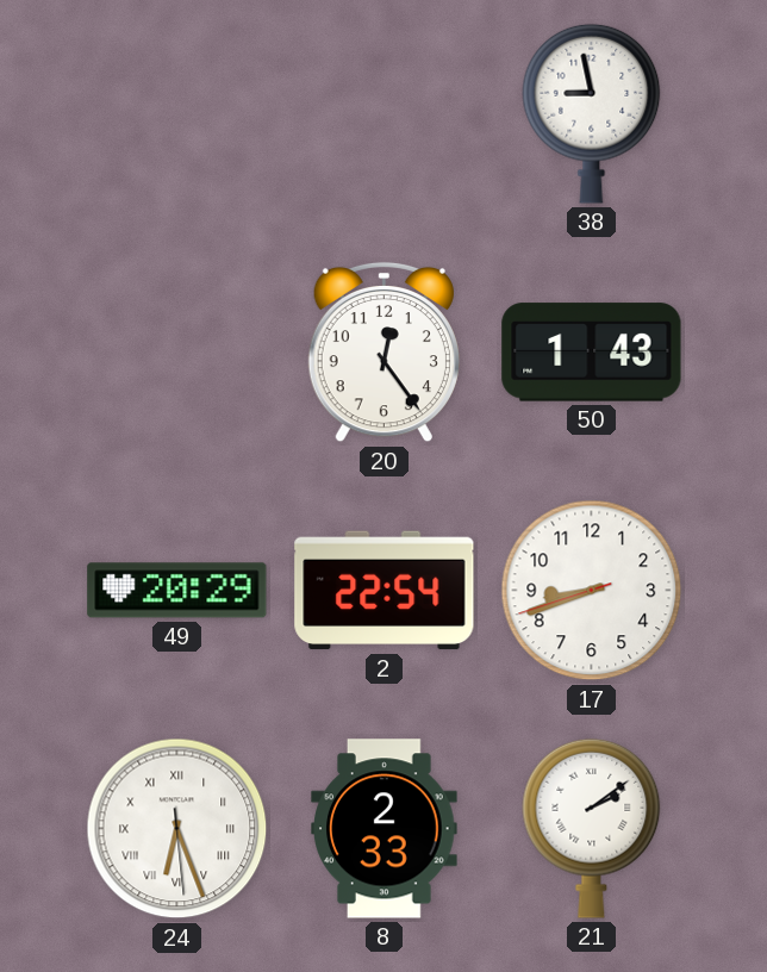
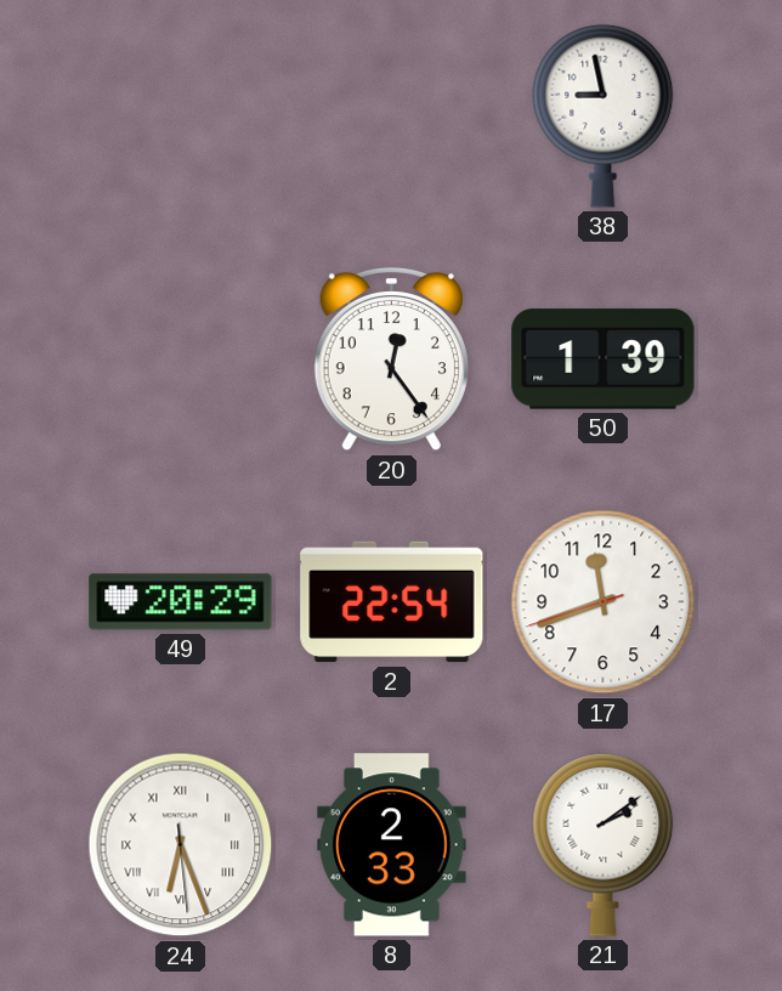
50: 1:43 -> 1:39 (603, 359)
17: 8:41 -> 11:41 (603, 602)
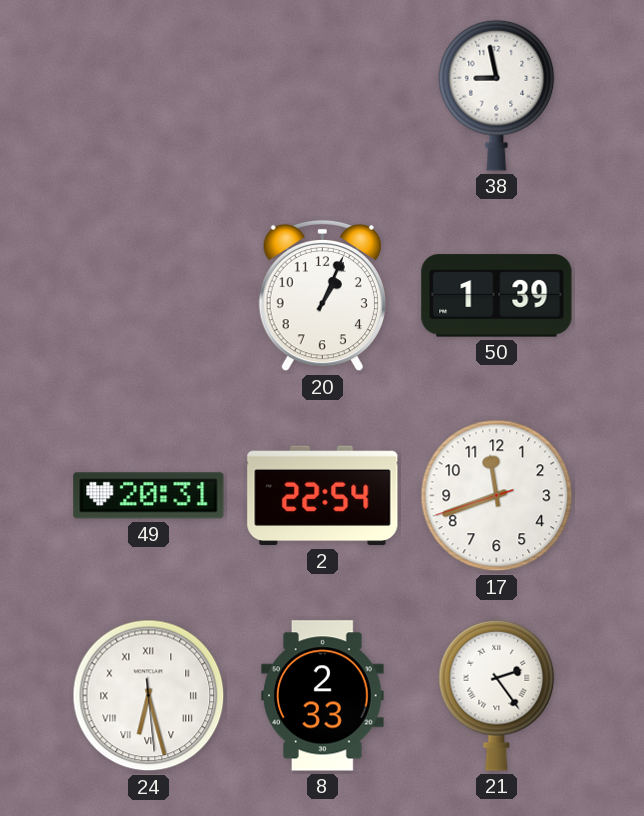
20: 12:24 -> 1:04 (322, 296)
49: 20:29 -> 20:31 (149, 496)
24: 6:26 -> 6:27 (149, 696)
21: 2:09 -> 2:24 (497, 695)
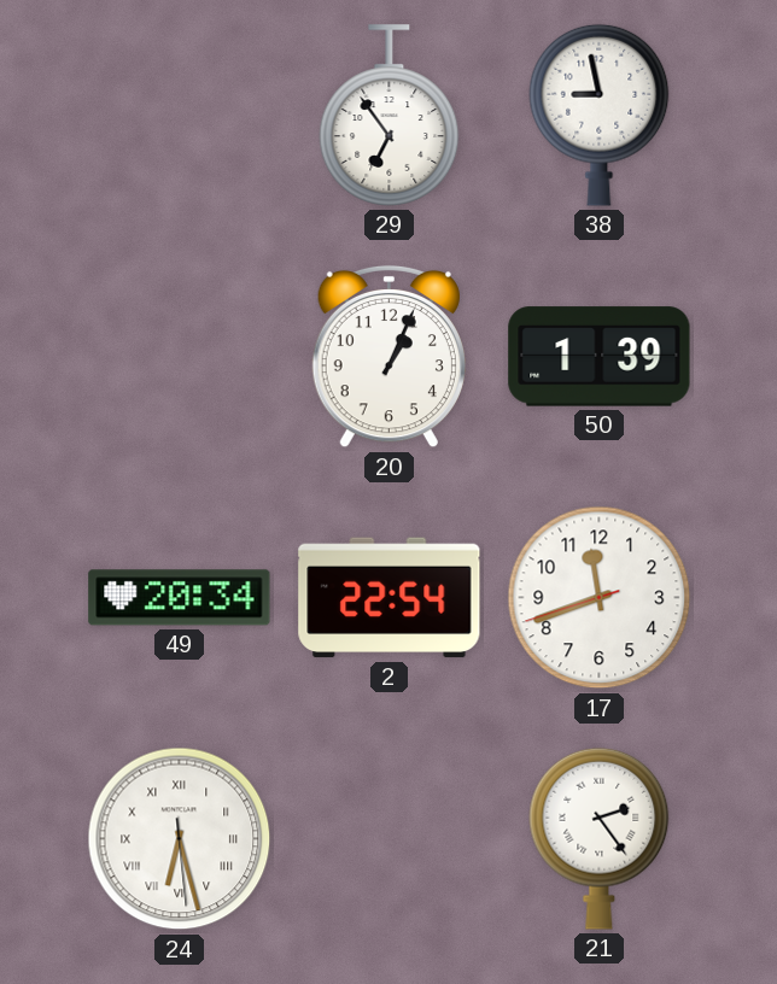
29: none -> 6:54 (390, 116)
49: 20:31 -> 20:34 (180, 598)
8: 2:33 -> none (323, 696)
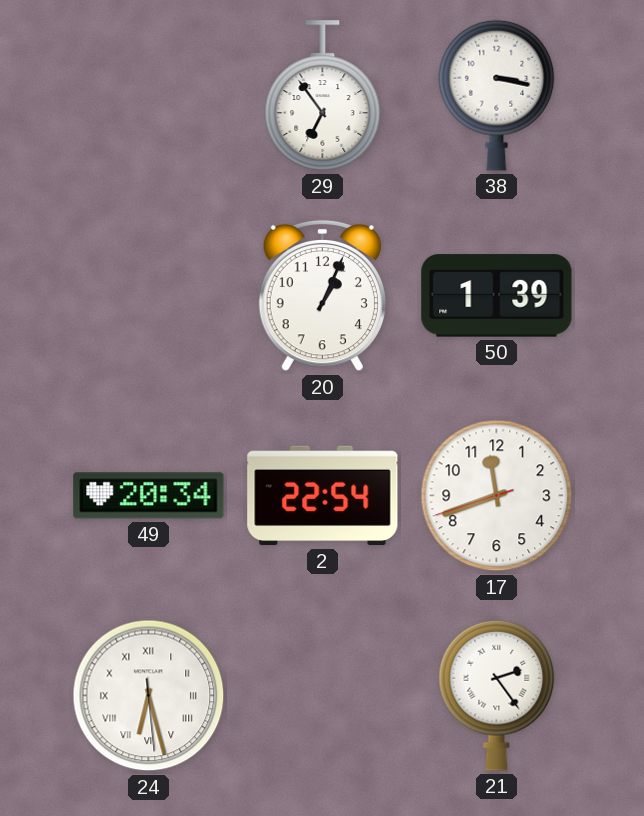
38: 8:58 -> 3:17 (497, 95)
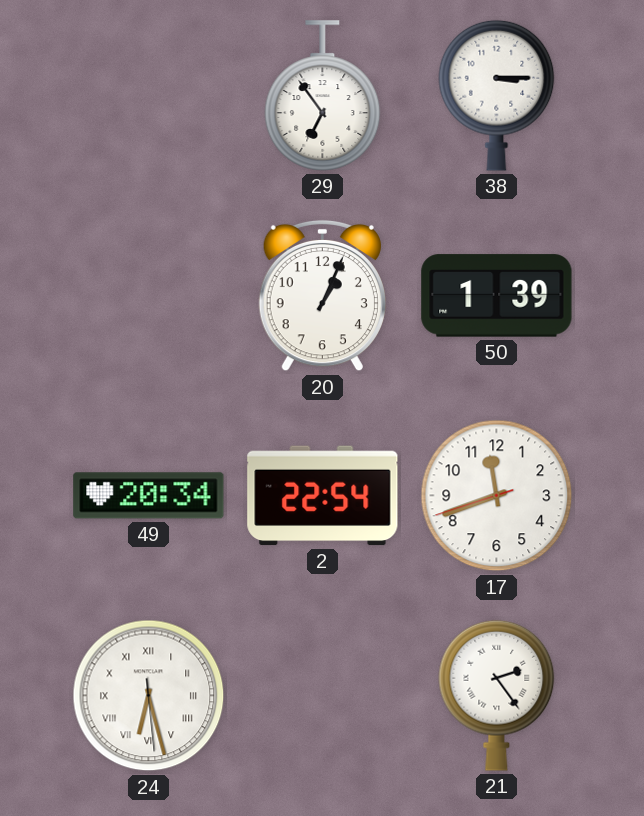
38: 3:17 -> 3:15 (497, 95)
